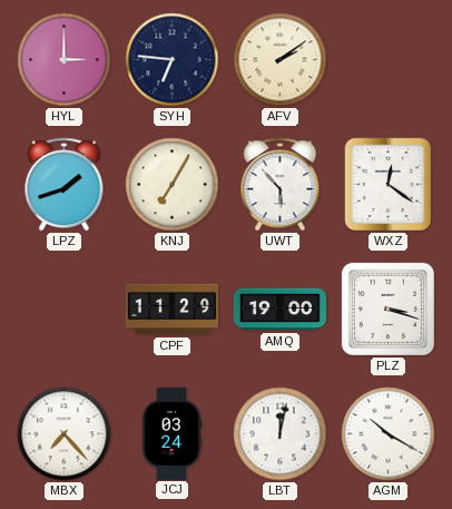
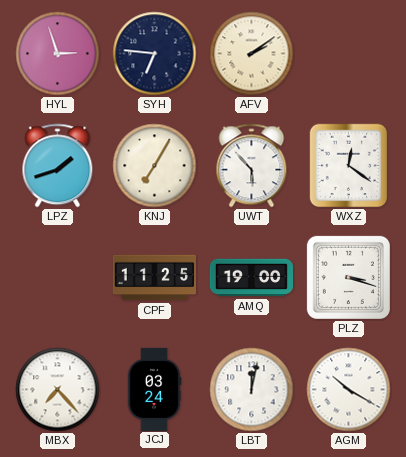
HYL: 3:00 -> 2:57 (58, 54)
CPF: 11:29 -> 11:25 (154, 278)
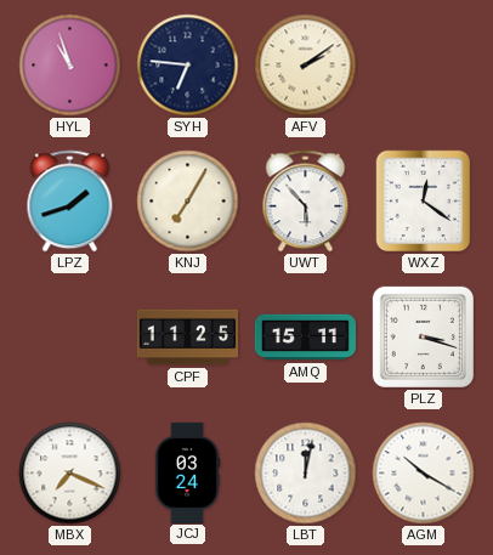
HYL: 2:57 -> 10:57 (70, 66)
AMQ: 19:00 -> 15:11 (305, 338)
MBX: 7:23 -> 7:19 (70, 474)
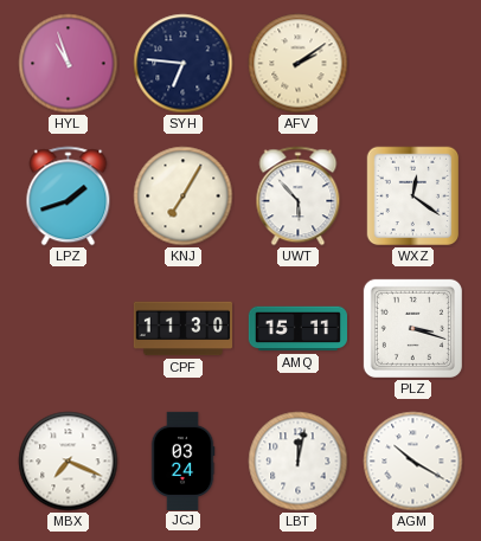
CPF: 11:25 -> 11:30 (182, 329)
